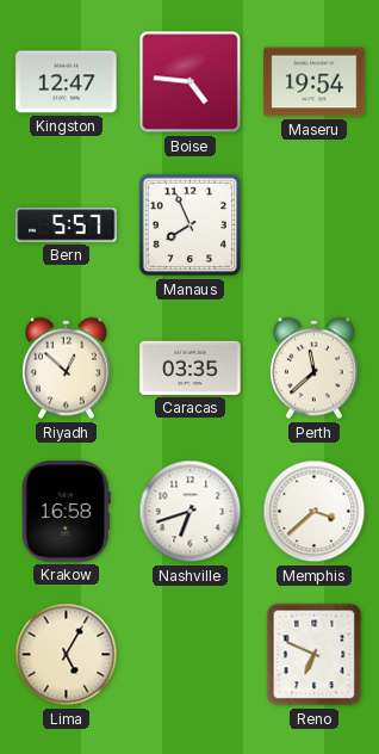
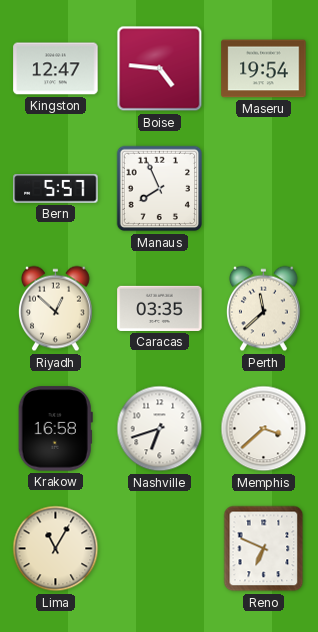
Lima: 5:05 -> 11:05 (56, 549)
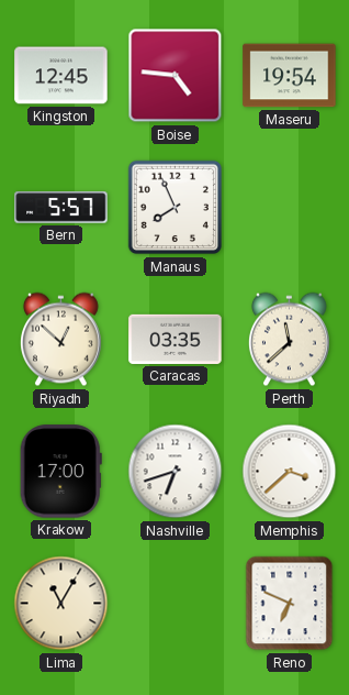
Kingston: 12:47 -> 12:45 (61, 76)
Krakow: 16:58 -> 17:00 (60, 472)
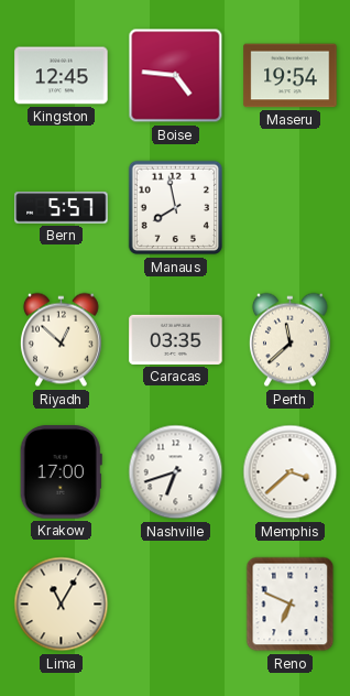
Manaus: 7:56 -> 7:58 (176, 208)
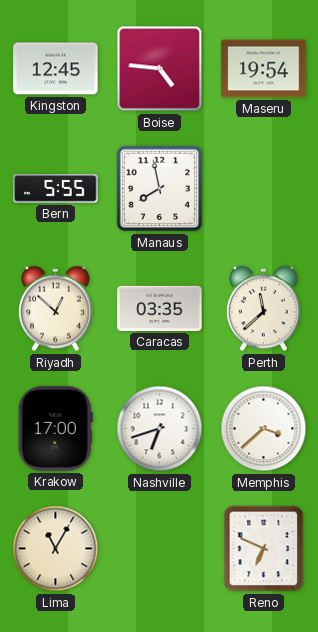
Bern: 5:57 -> 5:55 (56, 189)
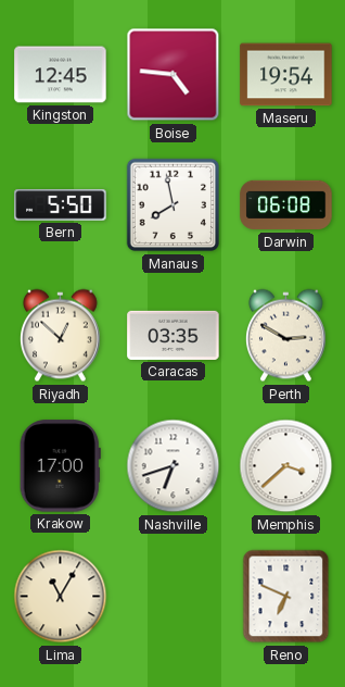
Bern: 5:55 -> 5:50 (61, 205)
Darwin: none -> 06:08 (286, 205)
Perth: 11:38 -> 2:50 (286, 336)
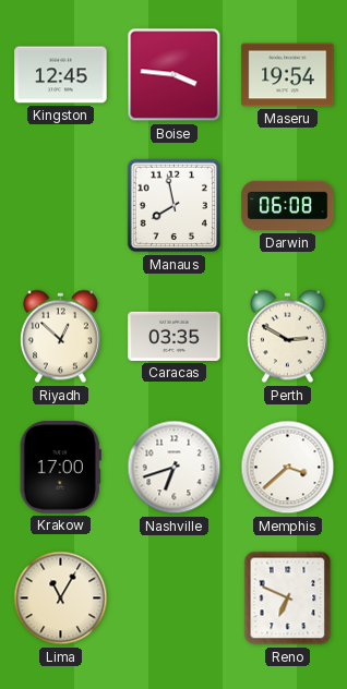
Boise: 4:46 -> 3:46 (175, 75)
Bern: 5:50 -> none (61, 205)
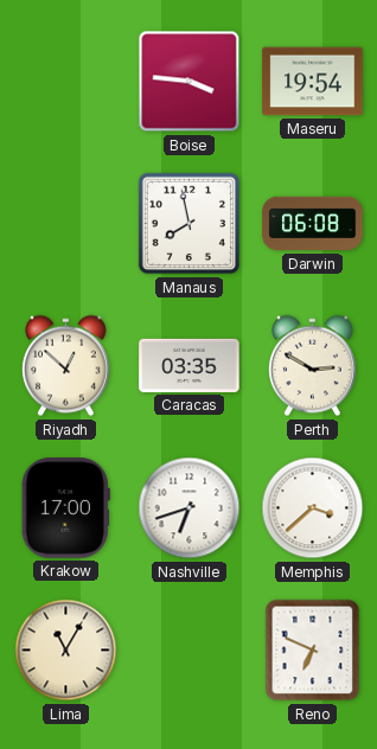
Kingston: 12:45 -> none (61, 75)
